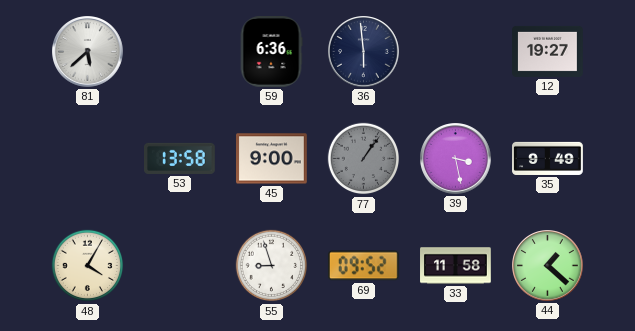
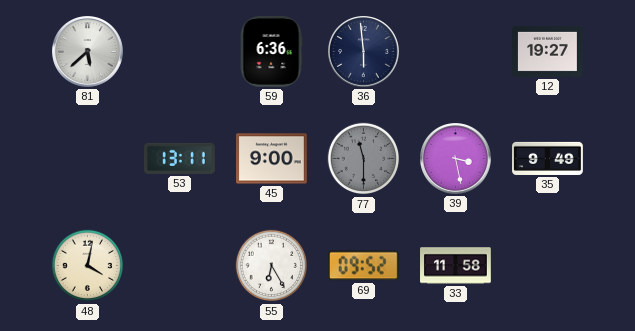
53: 13:58 -> 13:11 (180, 158)
77: 1:06 -> 11:30 (364, 159)
48: 4:05 -> 4:02 (88, 266)
55: 8:57 -> 6:25 (272, 266)
44: 1:22 -> none (548, 266)
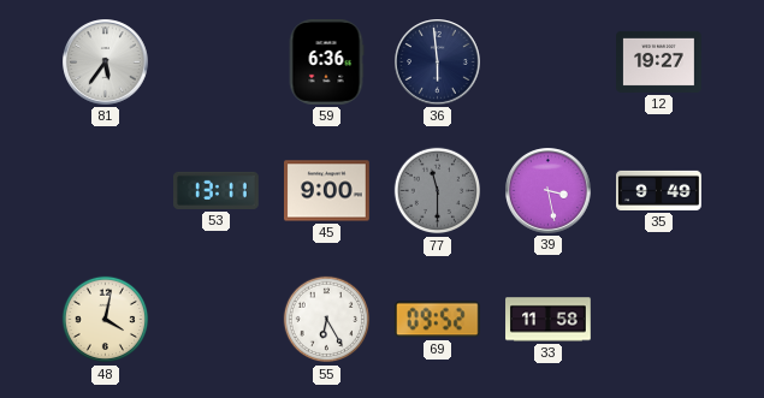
81: 5:38 -> 5:36 (106, 63)
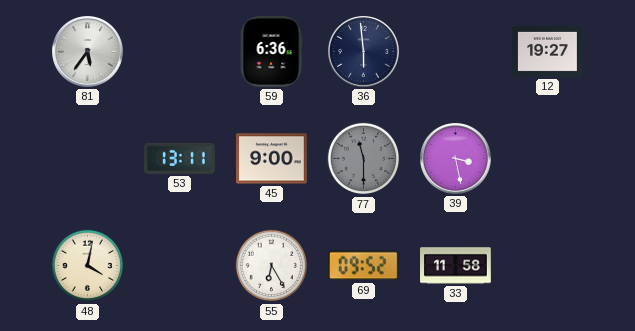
35: 9:49 -> none (659, 190)
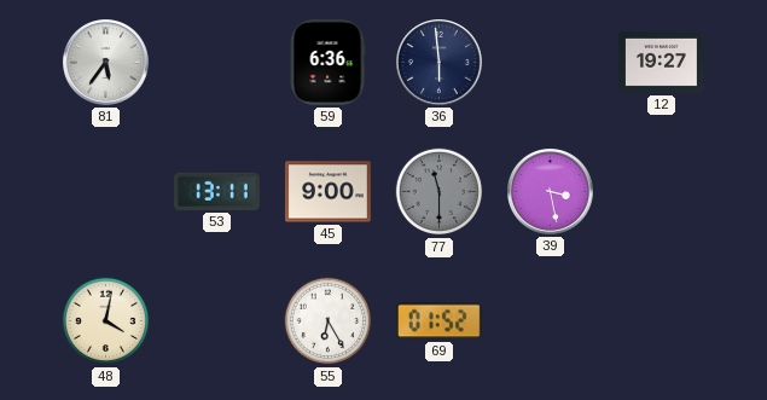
69: 09:52 -> 01:52 (438, 321)
33: 11:58 -> none (456, 266)
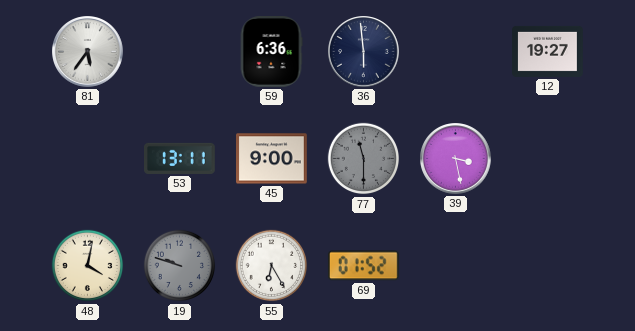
19: none -> 9:48 (180, 266)
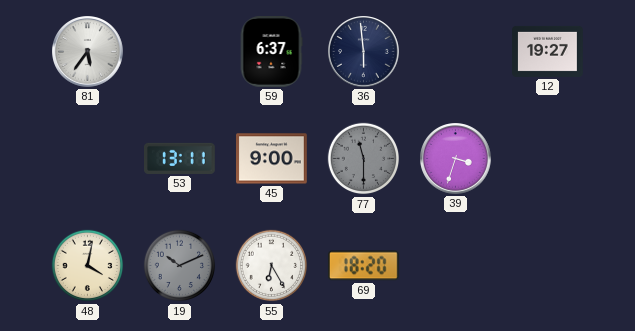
59: 6:36 -> 6:37 (271, 52)
39: 3:28 -> 3:33 (456, 159)
19: 9:48 -> 10:11 (180, 266)
69: 01:52 -> 18:20 (363, 266)
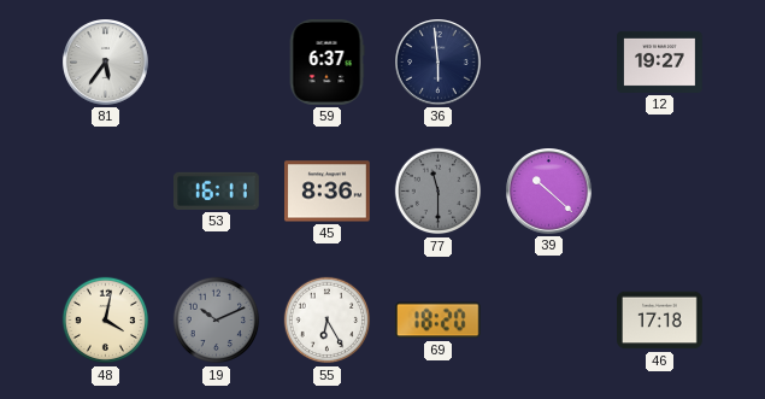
53: 13:11 -> 16:11 (217, 190)
45: 9:00 -> 8:36 (328, 192)
39: 3:33 -> 10:22 (549, 192)
46: none -> 17:18 (660, 321)
